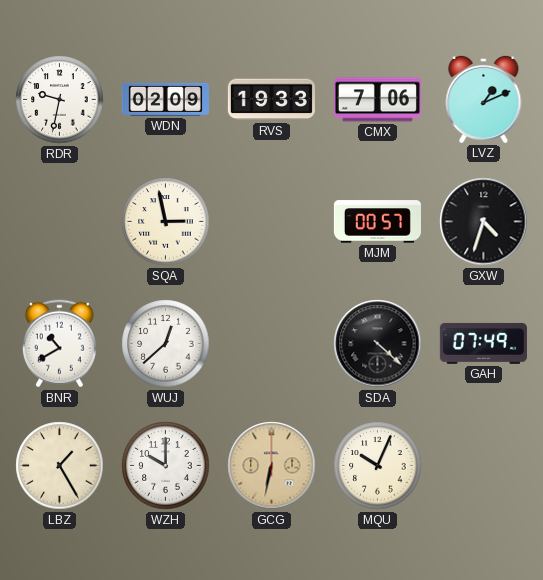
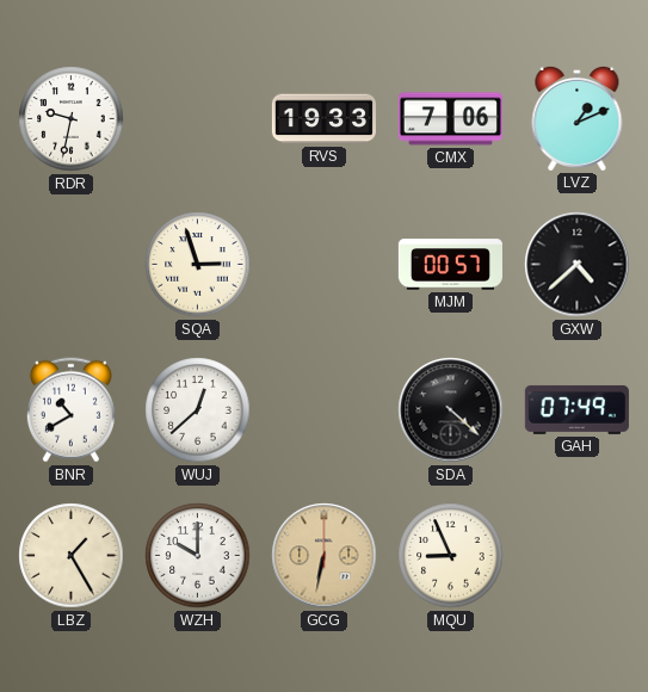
WDN: 02:09 -> none (165, 99)
SQA: 2:58 -> 2:57 (198, 265)
GXW: 4:33 -> 4:38 (578, 265)
MQU: 10:04 -> 8:56 (451, 556)
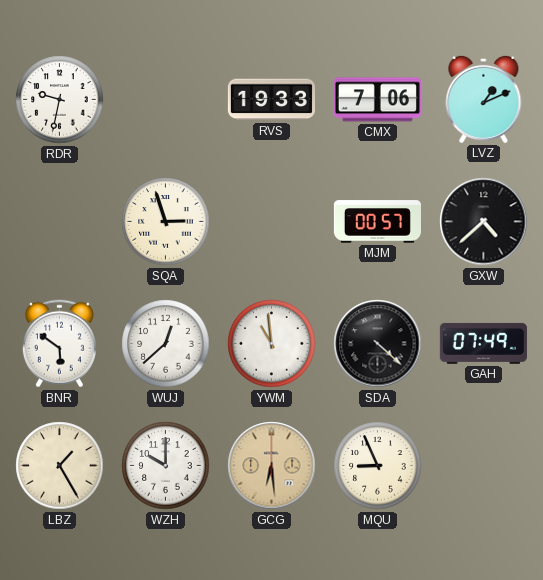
BNR: 10:40 -> 5:51 (59, 344)
YWM: none -> 10:59 (272, 344)
GCG: 6:32 -> 6:29 (272, 466)
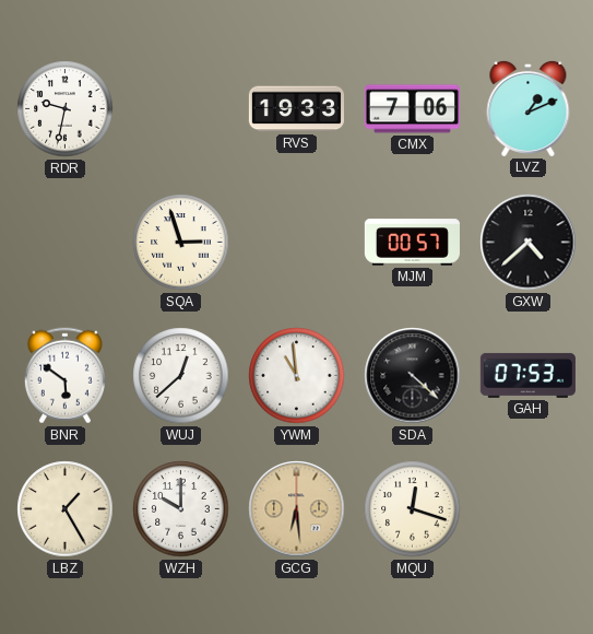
GAH: 07:49 -> 07:53 (527, 375)
MQU: 8:56 -> 12:18 (413, 509)
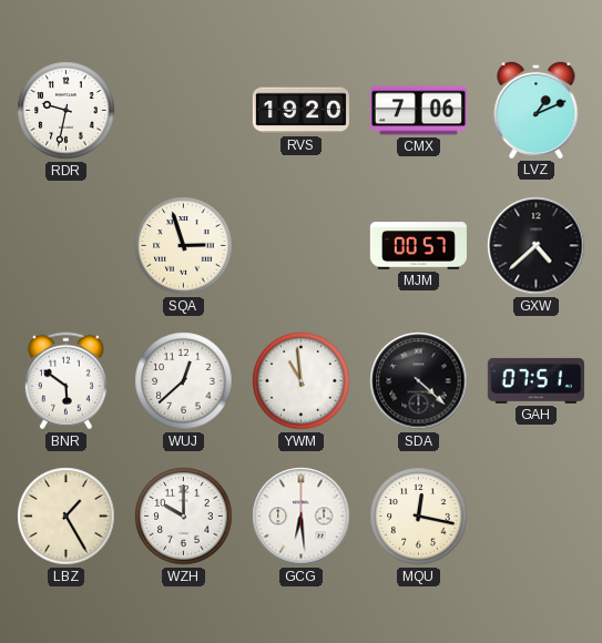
RVS: 19:33 -> 19:20 (300, 111)
GAH: 07:53 -> 07:51 (535, 380)
GCG dial: champagne -> white (302, 517)
MQU: 12:18 -> 12:17 (419, 517)
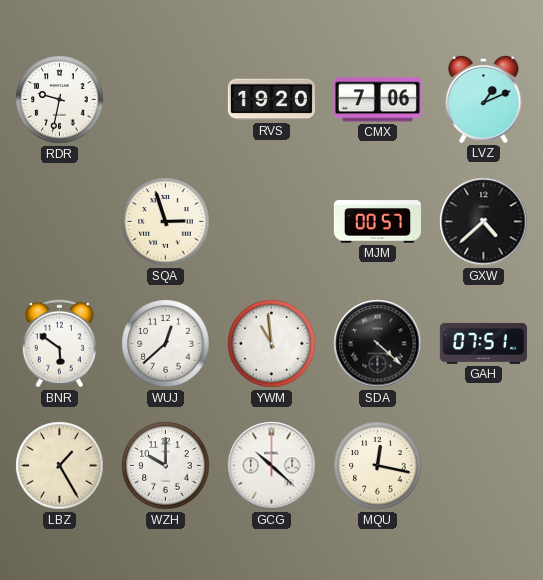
GCG: 6:29 -> 10:22 (272, 466)
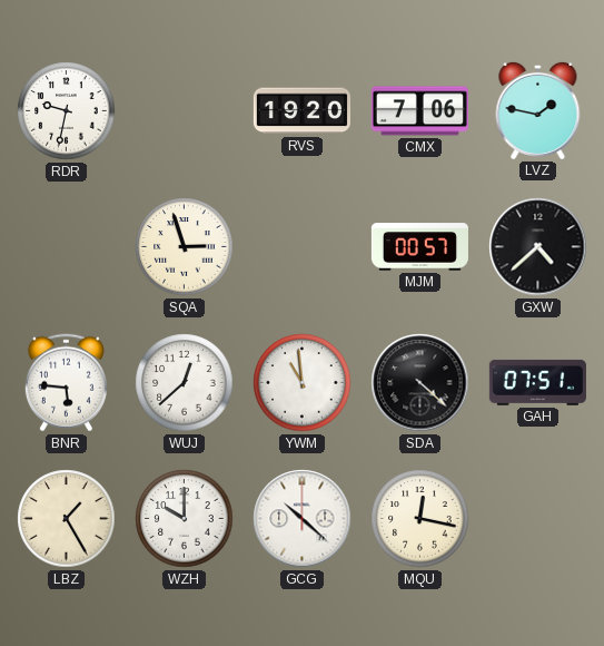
LVZ: 1:11 -> 1:47 (538, 110)
BNR: 5:51 -> 5:46 (66, 383)
